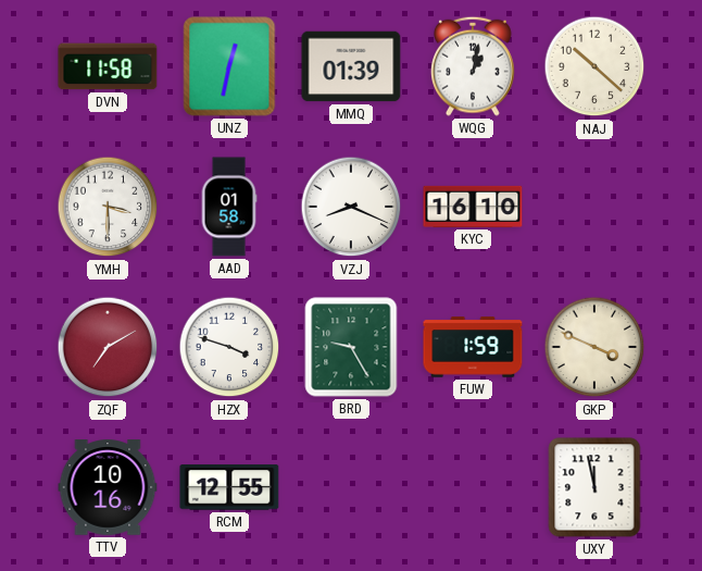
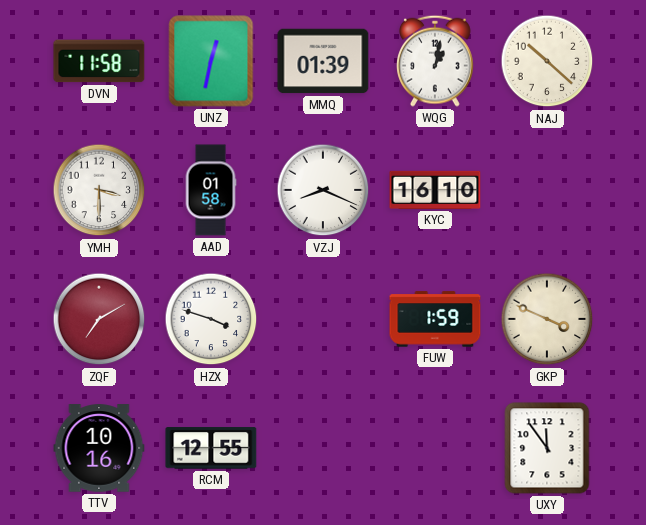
BRD: 9:25 -> none (351, 347)
UXY: 11:58 -> 11:54 (547, 448)
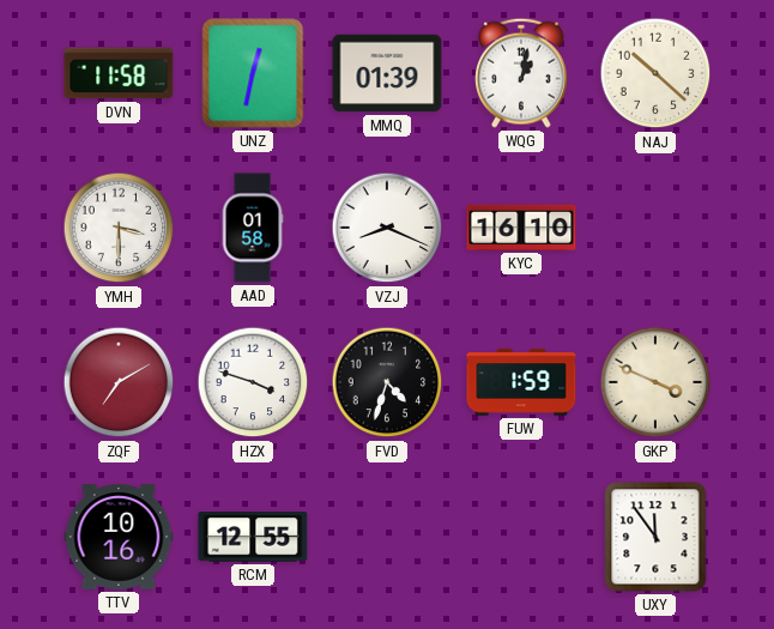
FVD: none -> 4:33 (387, 382)
